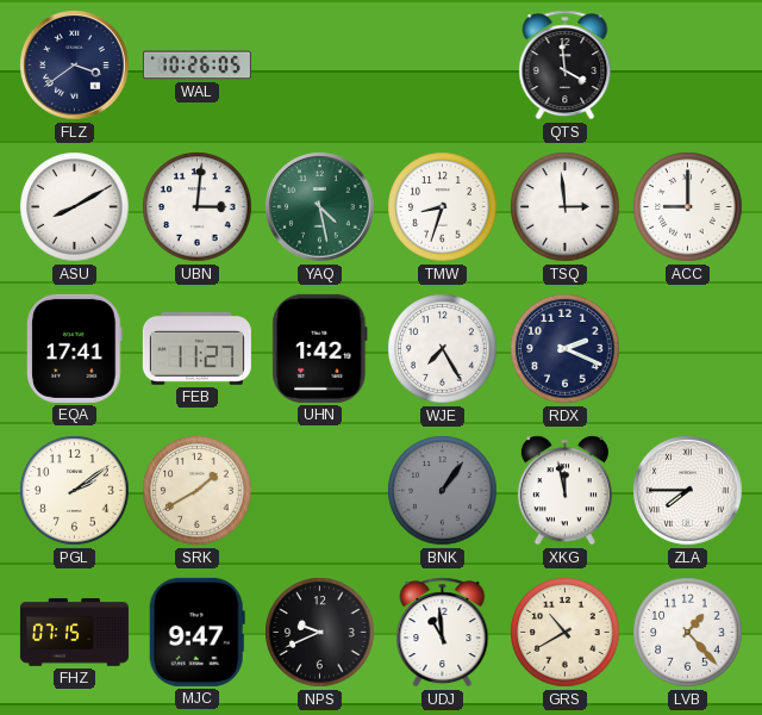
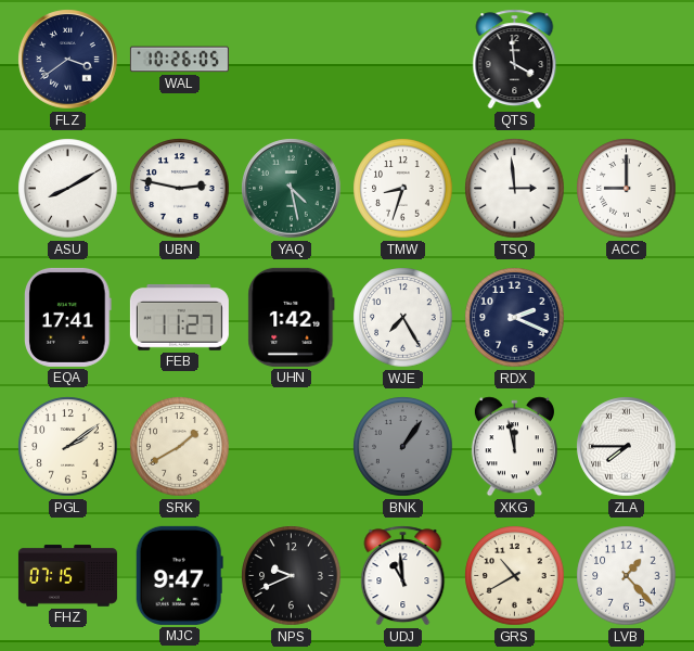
UBN: 3:01 -> 2:47 (180, 189)
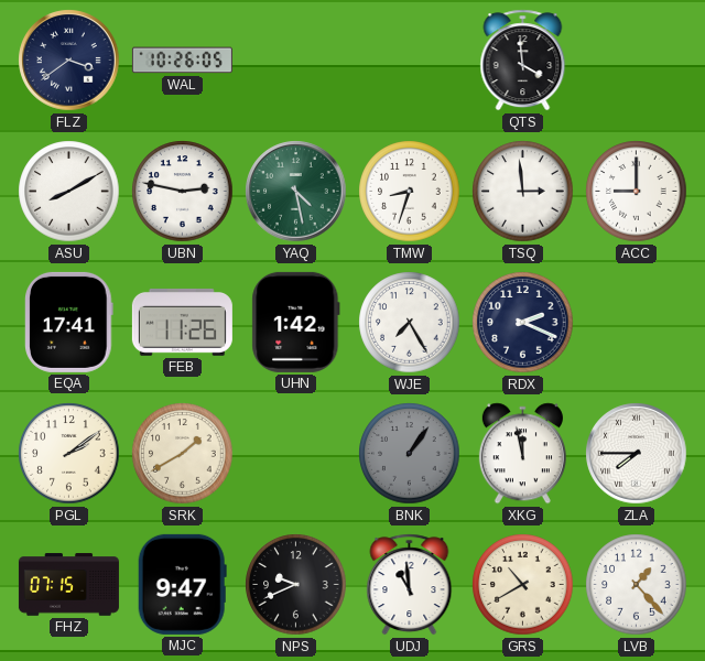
FEB: 11:27 -> 11:26 (182, 322)
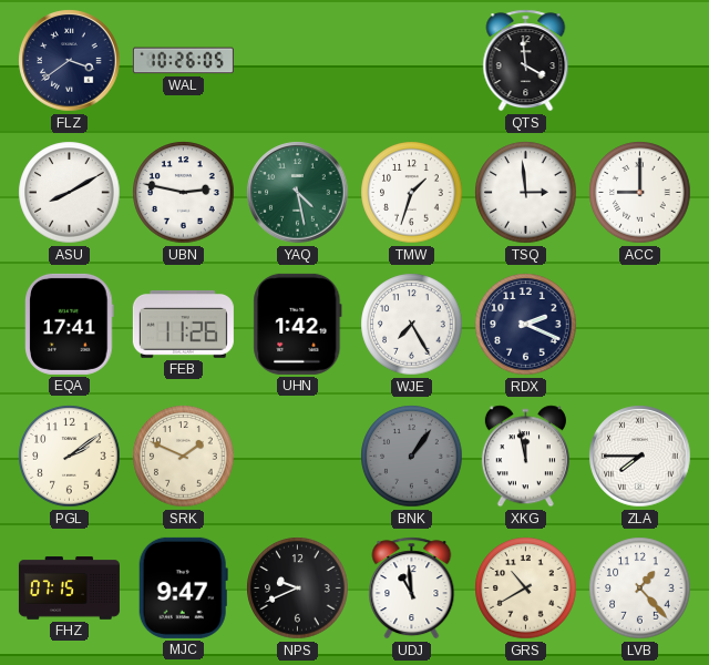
TMW: 8:33 -> 1:33 (412, 193)
SRK: 1:40 -> 1:49 (184, 457)
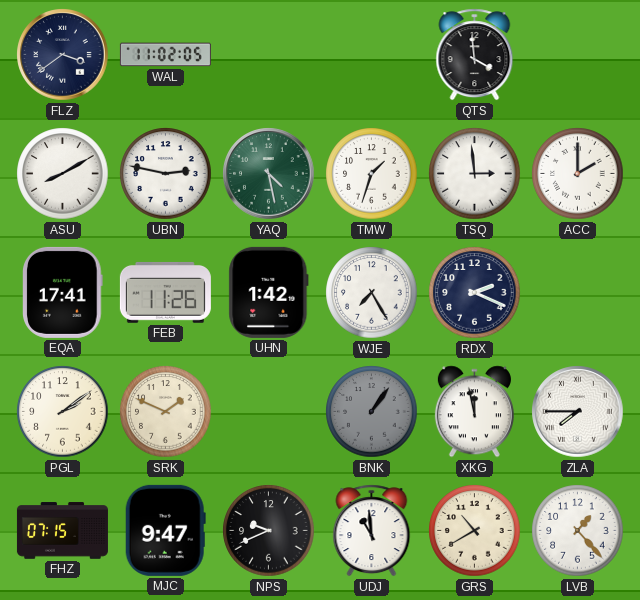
WAL: 10:26 -> 11:02 (165, 55)
ACC: 9:00 -> 2:00 (578, 174)
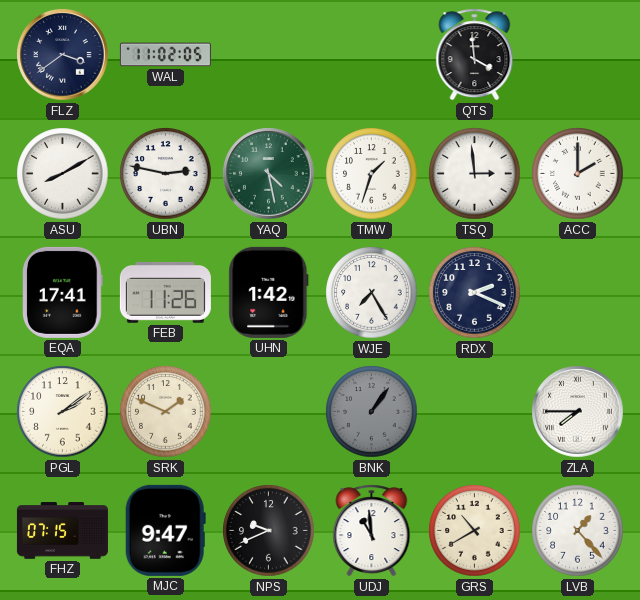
XKG: 11:58 -> none (474, 412)
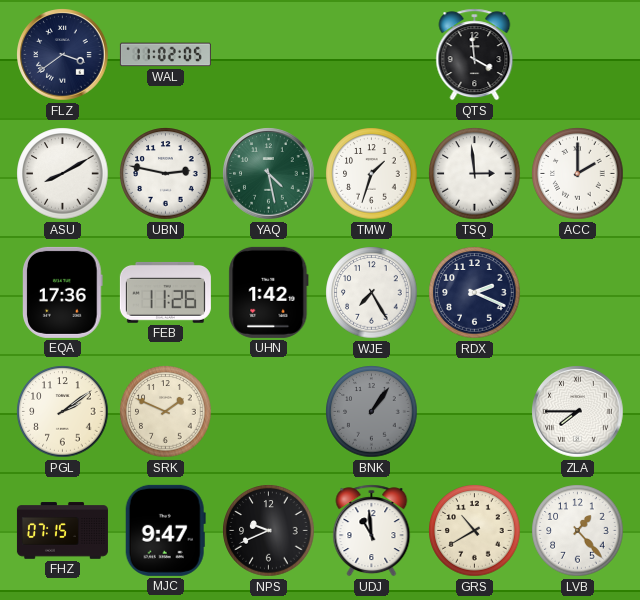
EQA: 17:41 -> 17:36 (63, 292)
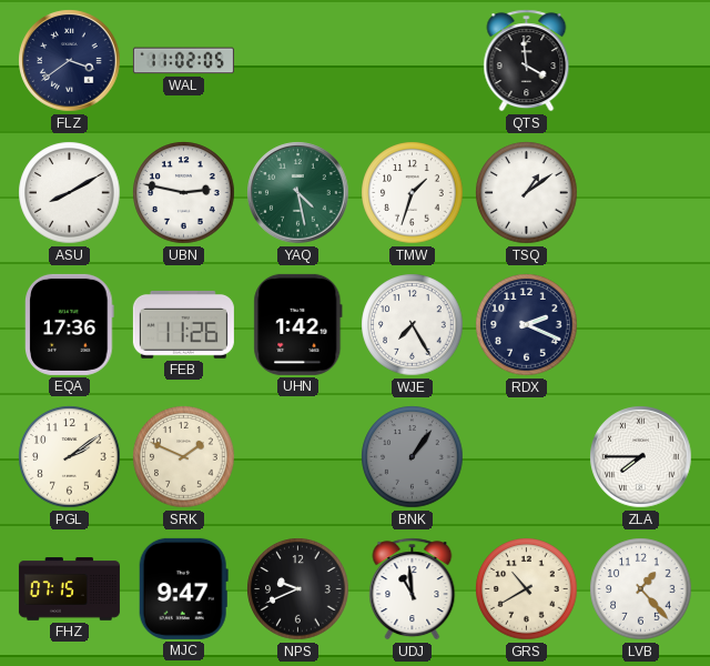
TSQ: 2:59 -> 1:09 (527, 193)
ACC: 2:00 -> none (578, 174)
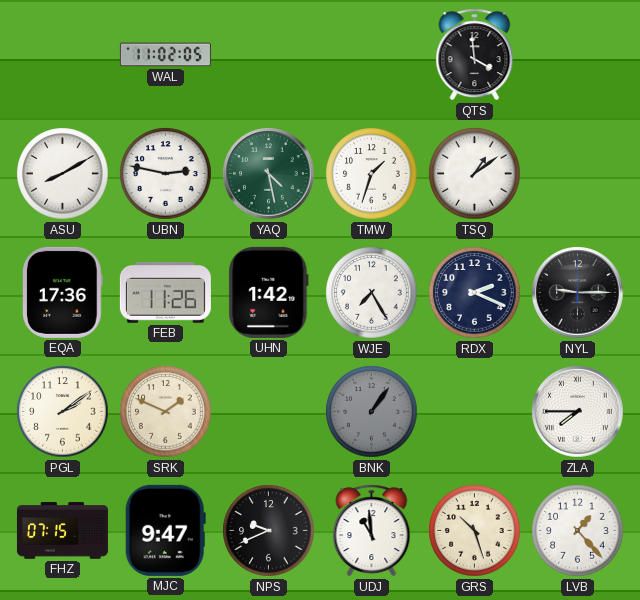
FLZ: 3:39 -> none (70, 61)
NYL: none -> 9:15 (578, 293)
GRS: 10:40 -> 10:27 (475, 531)
